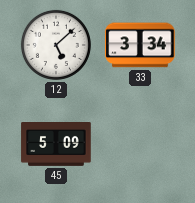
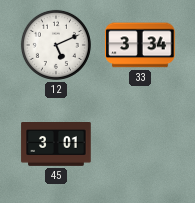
12: 5:08 -> 5:11 (56, 45)
45: 5:09 -> 3:01 (56, 145)
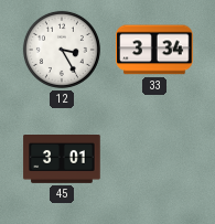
12: 5:11 -> 3:25 (62, 50)
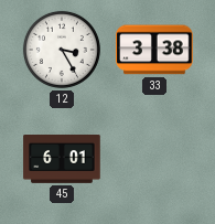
33: 3:34 -> 3:38 (154, 50)
45: 3:01 -> 6:01 (62, 160)
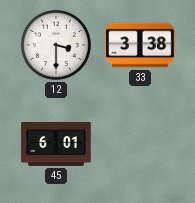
12: 3:25 -> 3:30 (56, 45)
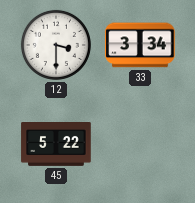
33: 3:38 -> 3:34 (140, 45)
45: 6:01 -> 5:22 (56, 145)
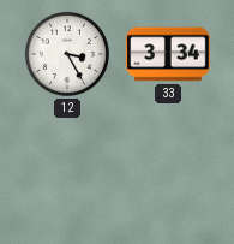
12: 3:30 -> 3:25 (67, 54)
45: 5:22 -> none (56, 145)
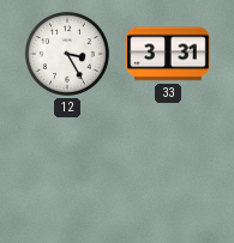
33: 3:34 -> 3:31 (168, 54)
